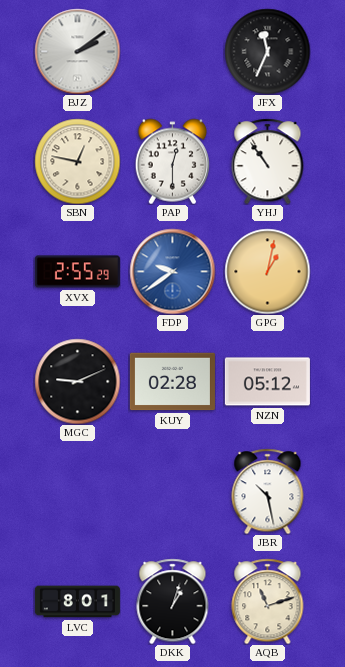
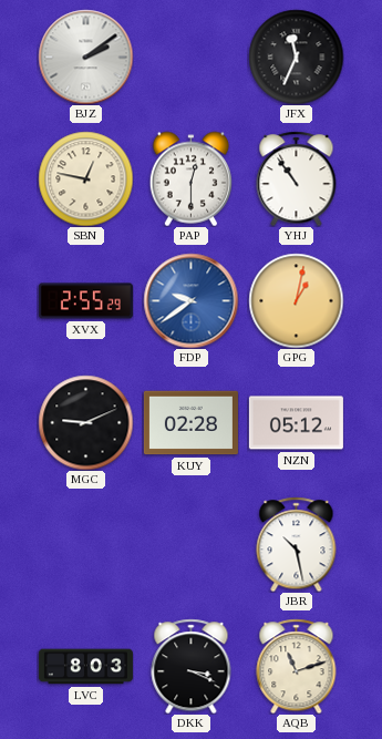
LVC: 8:01 -> 8:03 (85, 667)
DKK: 1:03 -> 3:19 (192, 666)
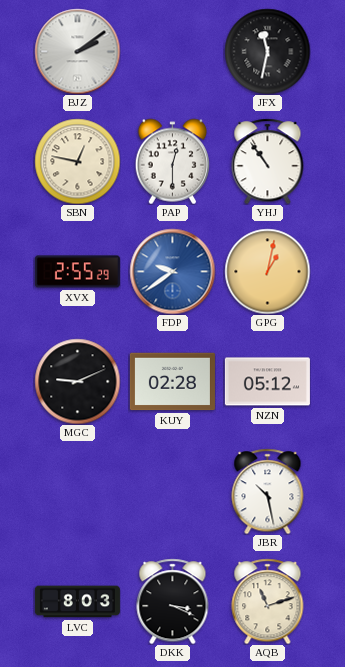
JFX: 11:34 -> 11:32 (267, 51)
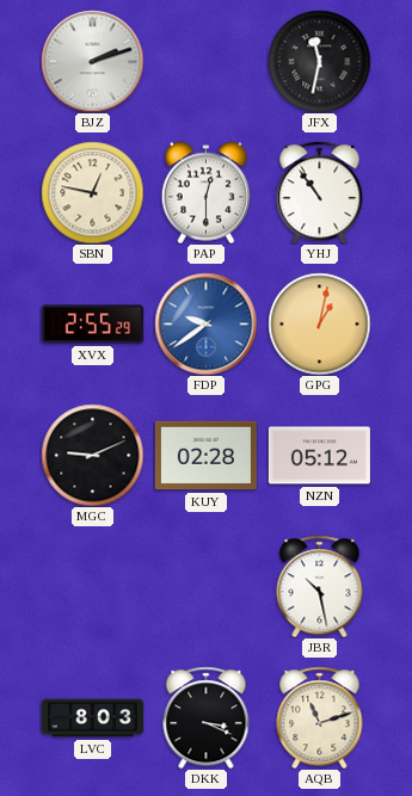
BJZ: 2:09 -> 2:12 (92, 61)
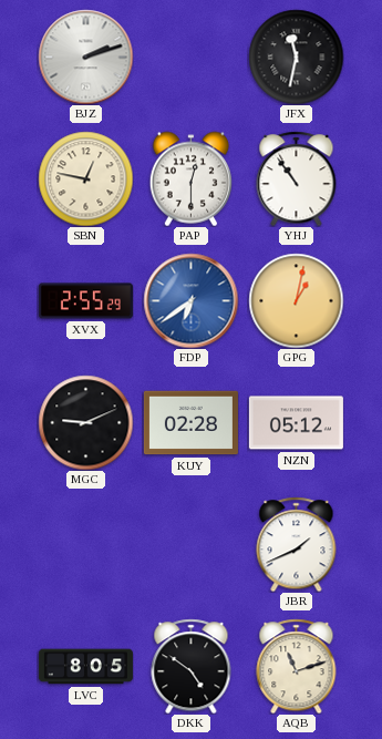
FDP: 9:39 -> 6:39 (190, 300)
JBR: 10:28 -> 1:41 (297, 544)
LVC: 8:03 -> 8:05 (85, 667)
DKK: 3:19 -> 4:51 (192, 666)
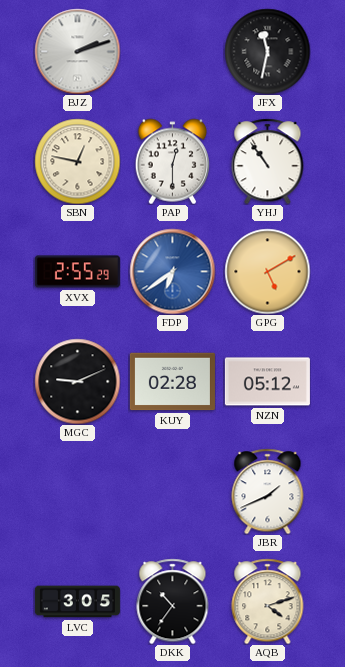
GPG: 1:02 -> 5:10 (267, 271)
LVC: 8:05 -> 3:05 (77, 602)
DKK: 4:51 -> 10:36 (173, 601)
AQB: 11:12 -> 4:12 (268, 601)
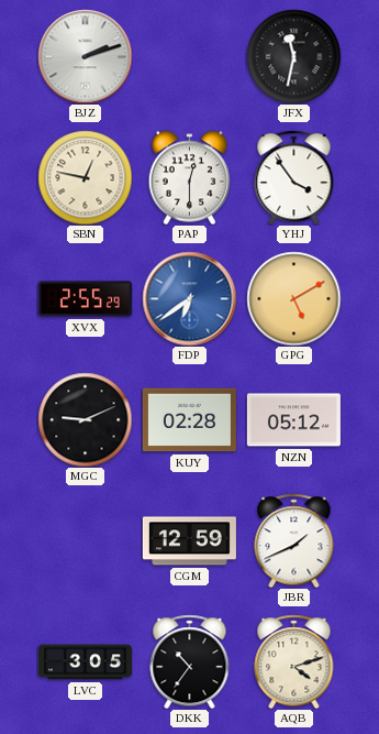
YHJ: 10:54 -> 3:54 (294, 177)
CGM: none -> 12:59 (189, 541)
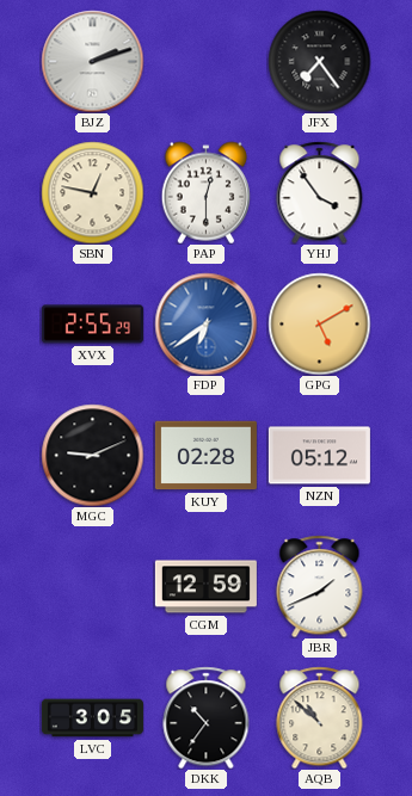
JFX: 11:32 -> 7:24 (319, 61)
AQB: 4:12 -> 10:52 (320, 717)
